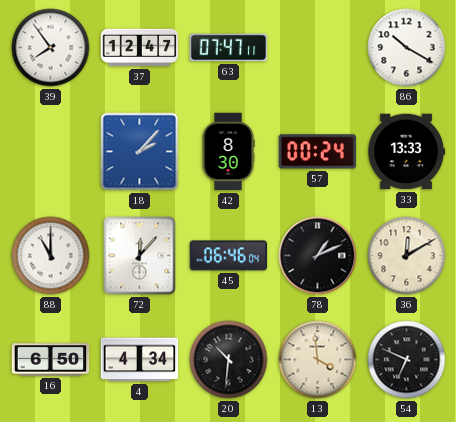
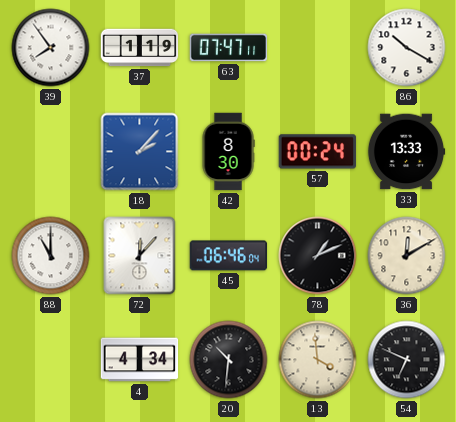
37: 12:47 -> 1:19 (140, 48)
16: 6:50 -> none (51, 360)
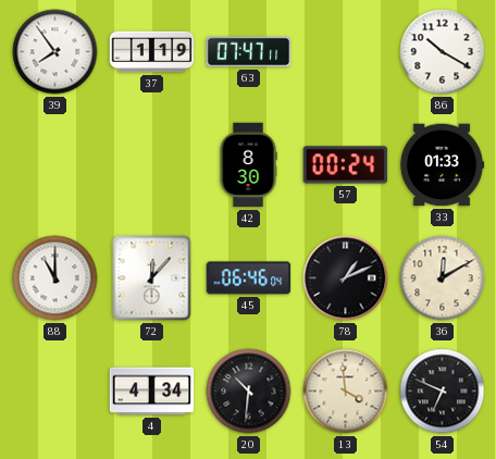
18: 2:07 -> none (140, 152)
33: 13:33 -> 01:33 (442, 165)
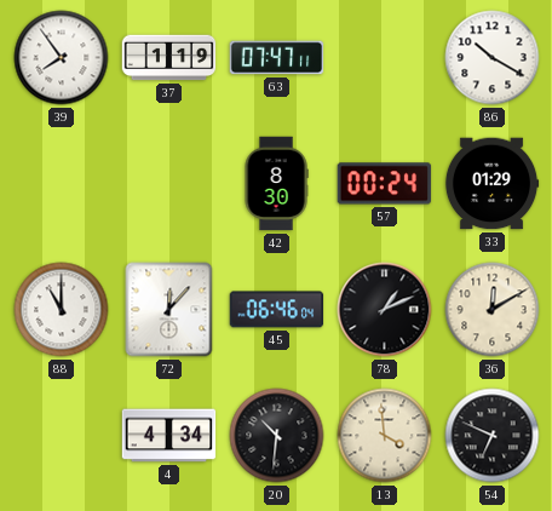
33: 01:33 -> 01:29 (491, 184)
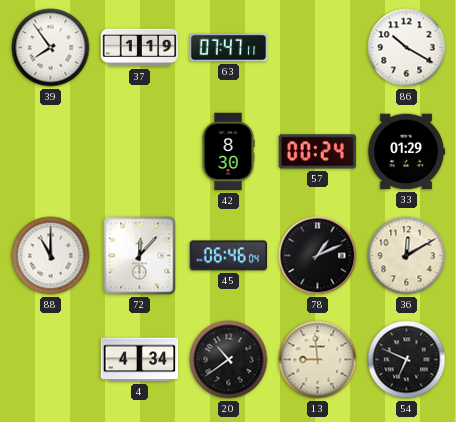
20: 10:31 -> 10:39 (229, 360)
13: 3:59 -> 8:59 (318, 360)
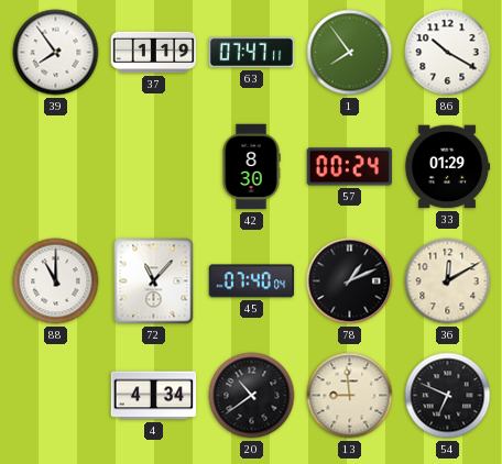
1: none -> 7:54 (350, 53)
72: 12:07 -> 11:07 (154, 281)
45: 06:46 -> 07:40 (252, 281)
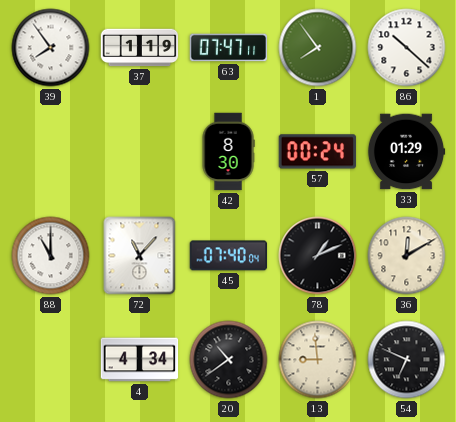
86: 10:20 -> 10:22 (407, 48)
